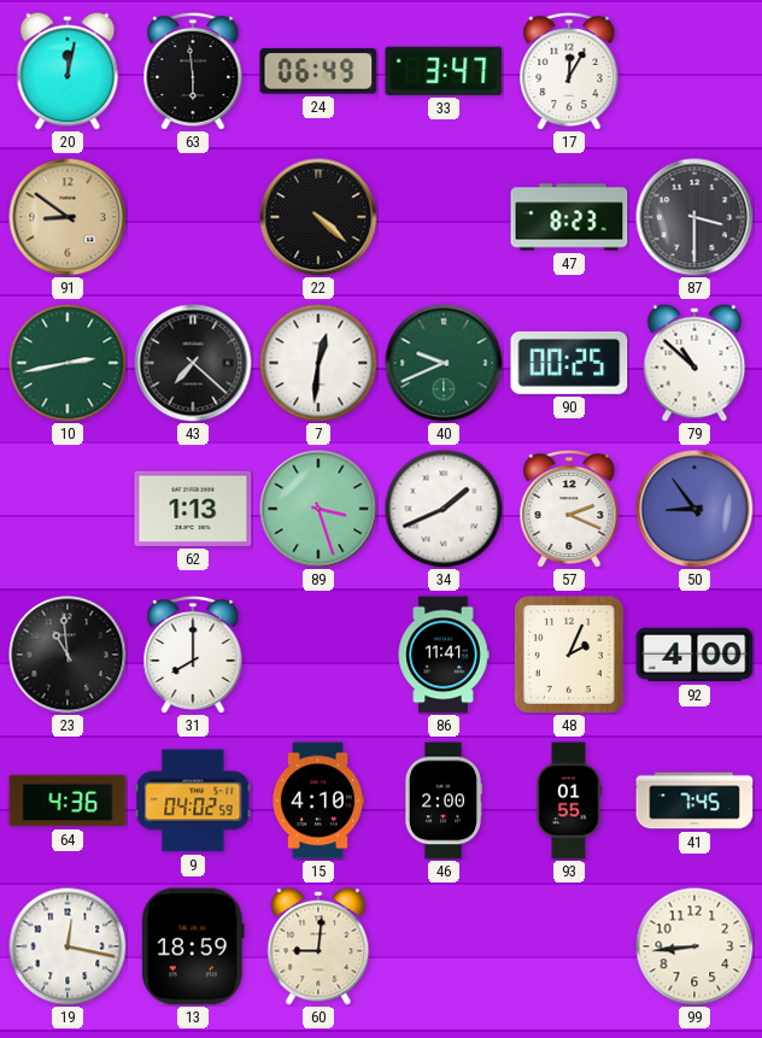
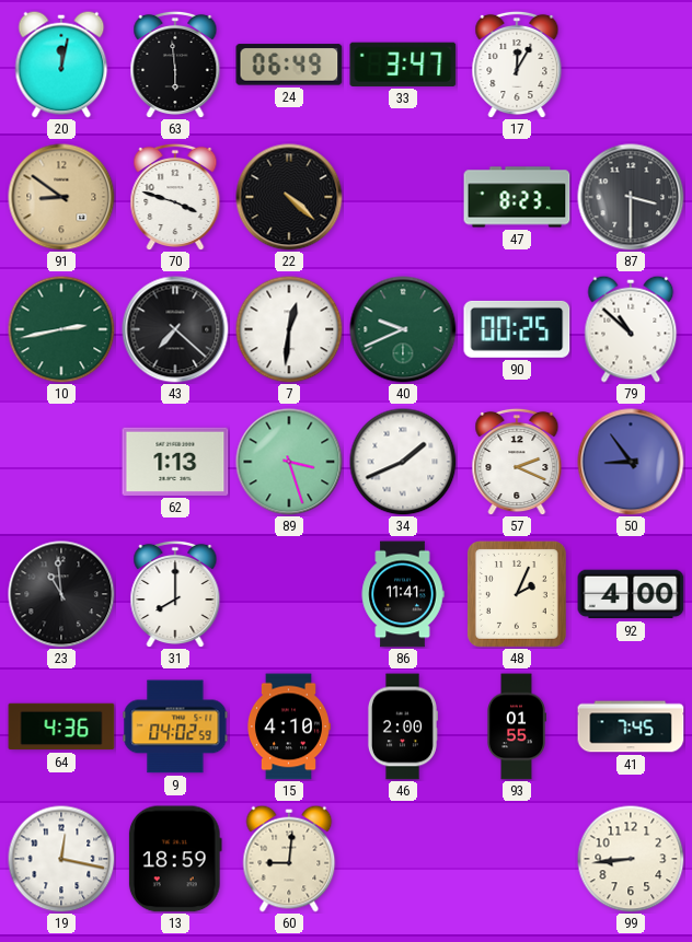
70: none -> 3:48 (175, 197)
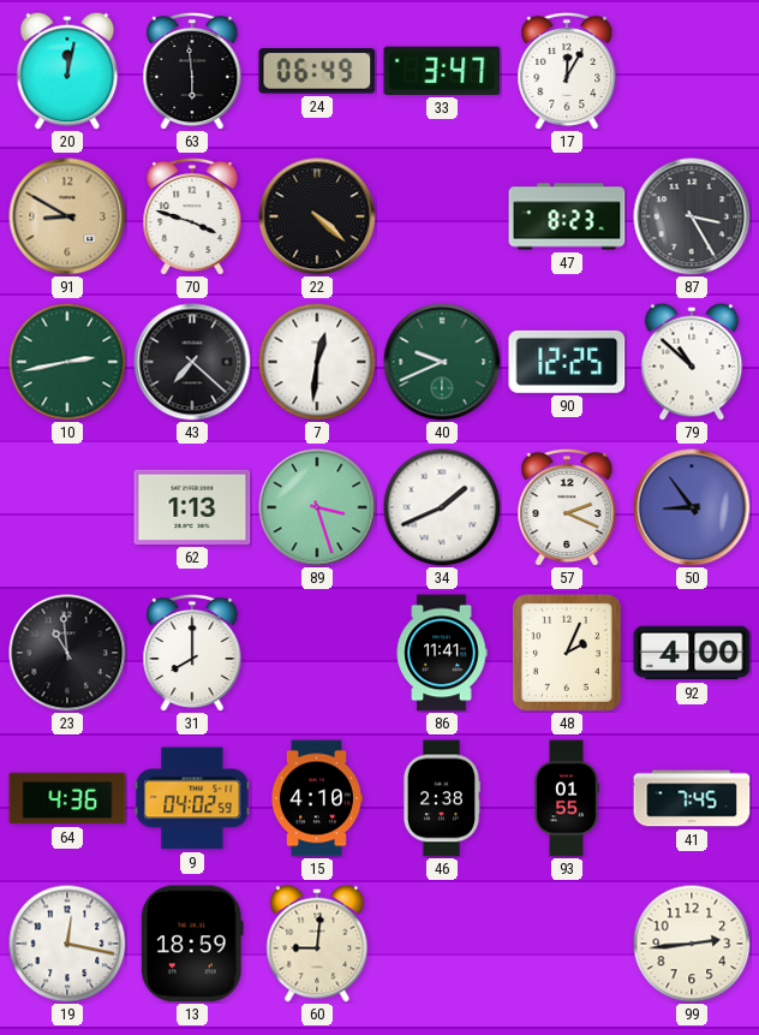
91: 8:51 -> 8:50 (67, 216)
87: 3:30 -> 3:25 (692, 216)
90: 00:25 -> 12:25 (567, 362)
46: 2:00 -> 2:38 (441, 798)
99: 8:44 -> 2:44 (692, 944)
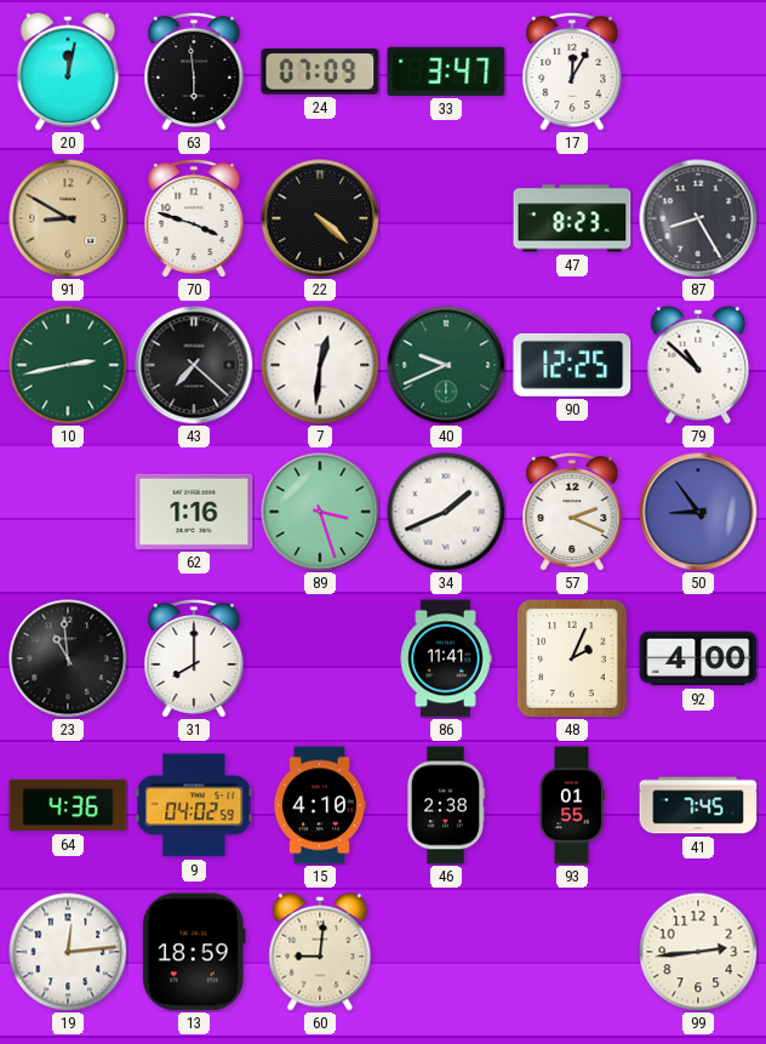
24: 06:49 -> 07:09 (320, 72)
87: 3:25 -> 8:25 (698, 218)
62: 1:13 -> 1:16 (194, 512)
19: 12:17 -> 12:14 (68, 952)
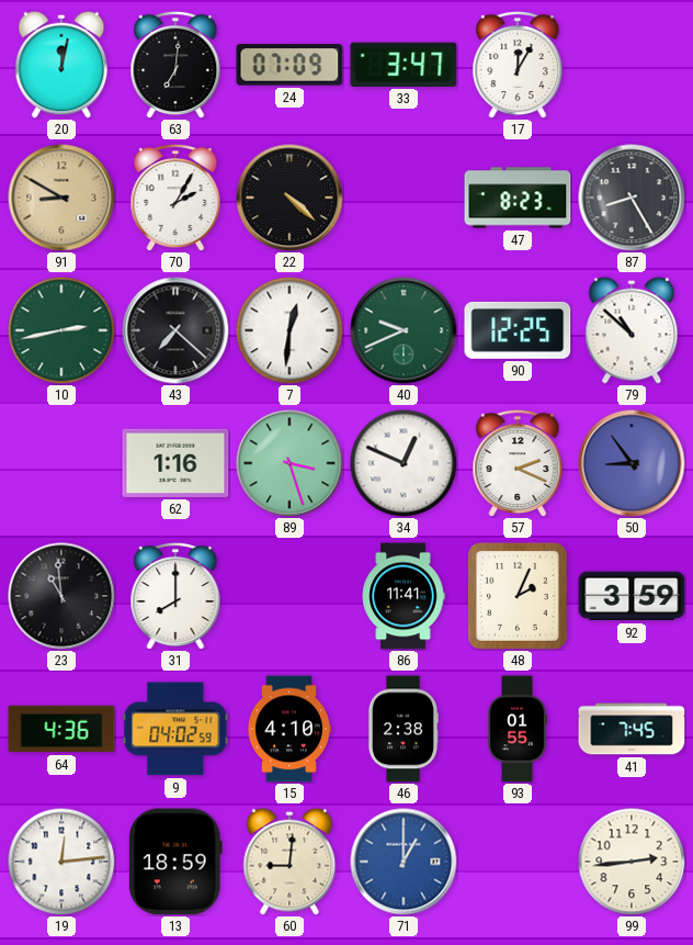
63: 5:59 -> 7:01 (175, 65)
70: 3:48 -> 2:05 (175, 198)
34: 1:41 -> 12:49 (404, 463)
92: 4:00 -> 3:59 (632, 596)
71: none -> 1:00 (404, 862)
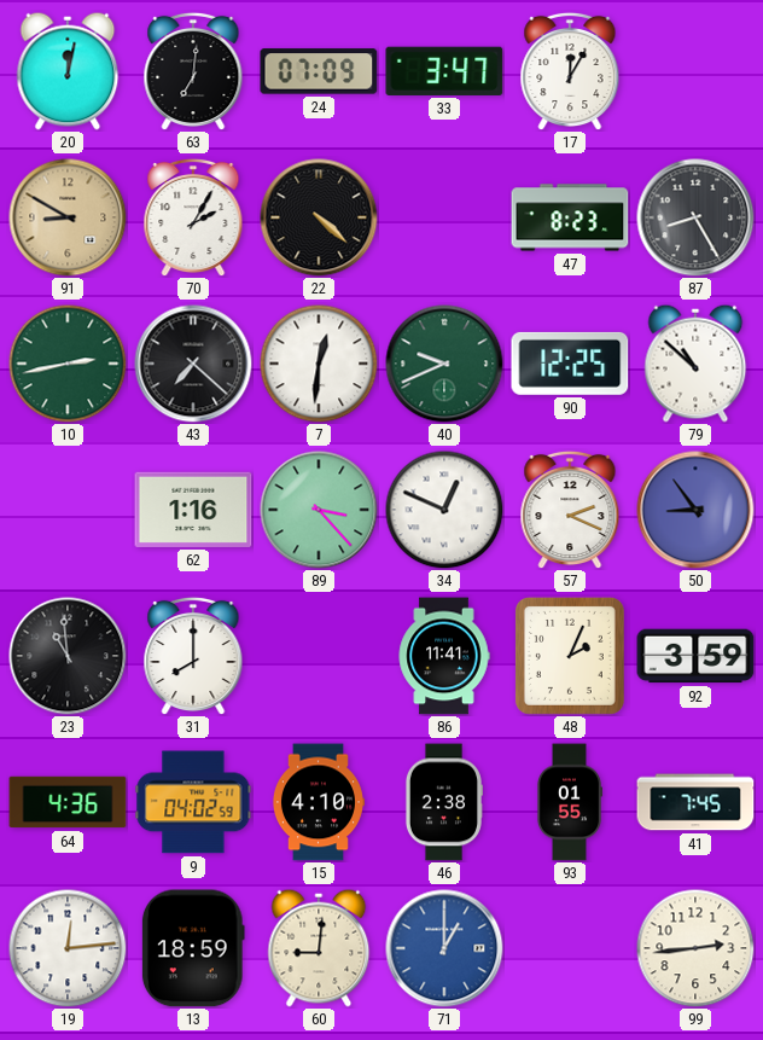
89: 3:27 -> 3:23 (319, 510)
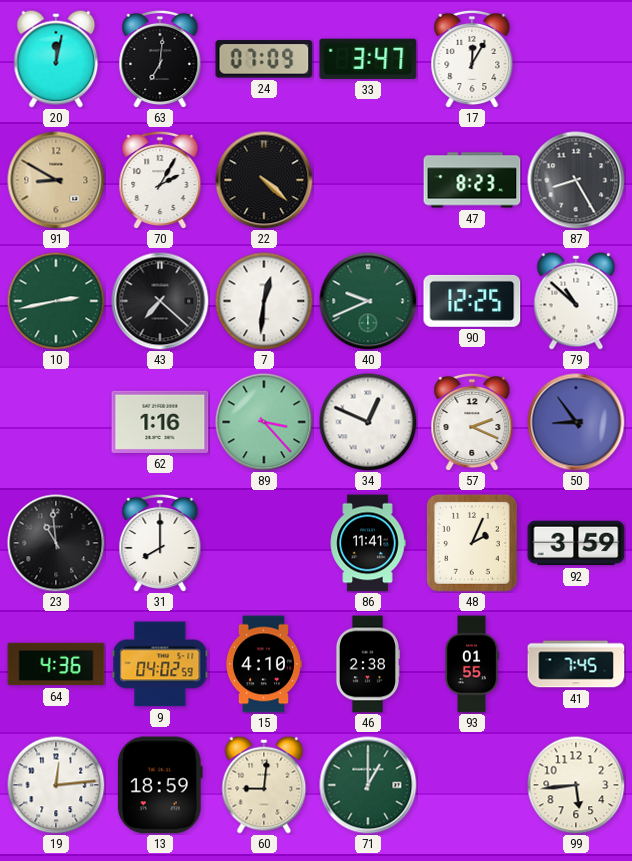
71 dial: blue -> green (368, 785)
99: 2:44 -> 5:44 (576, 785)
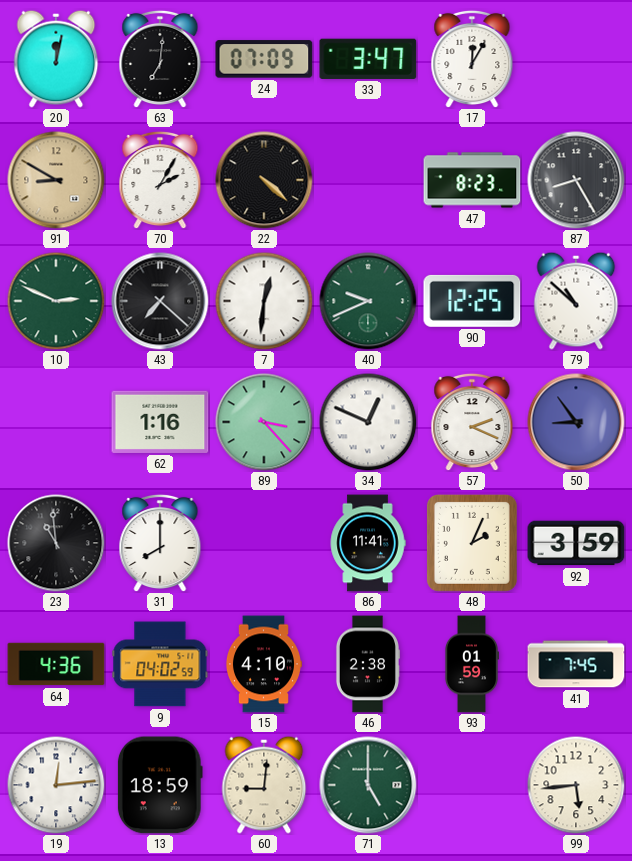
10: 2:43 -> 2:49 (56, 301)
93: 01:55 -> 01:59 (471, 664)
71: 1:00 -> 5:00 (368, 785)
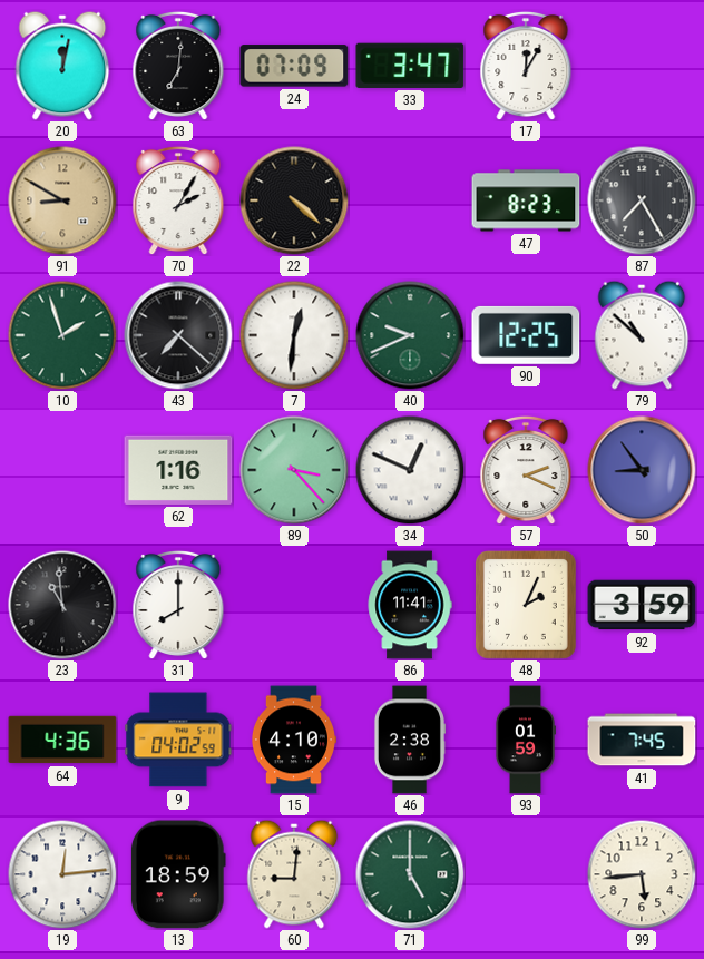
87: 8:25 -> 7:25 (642, 200)
10: 2:49 -> 1:57 (62, 335)
